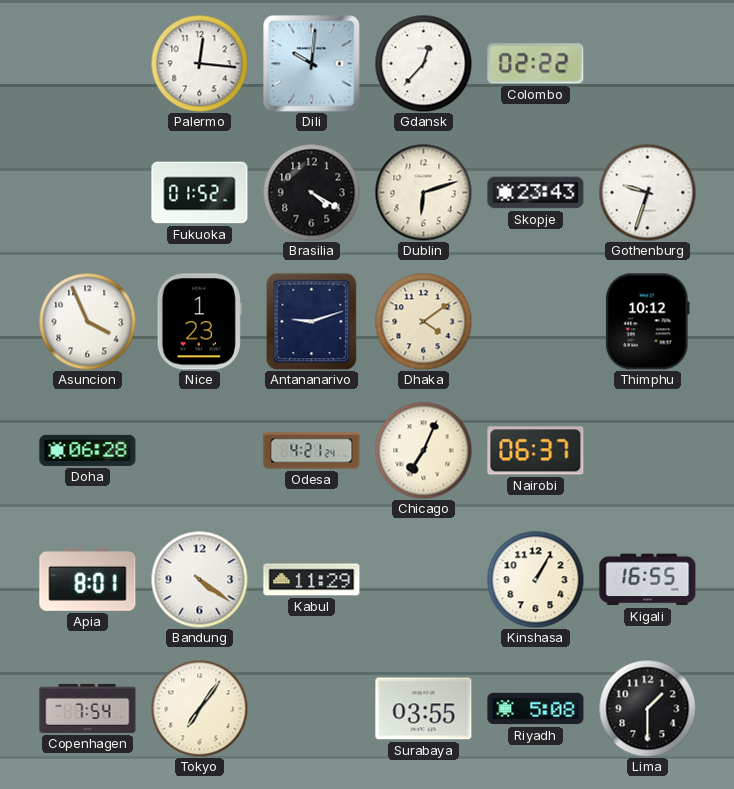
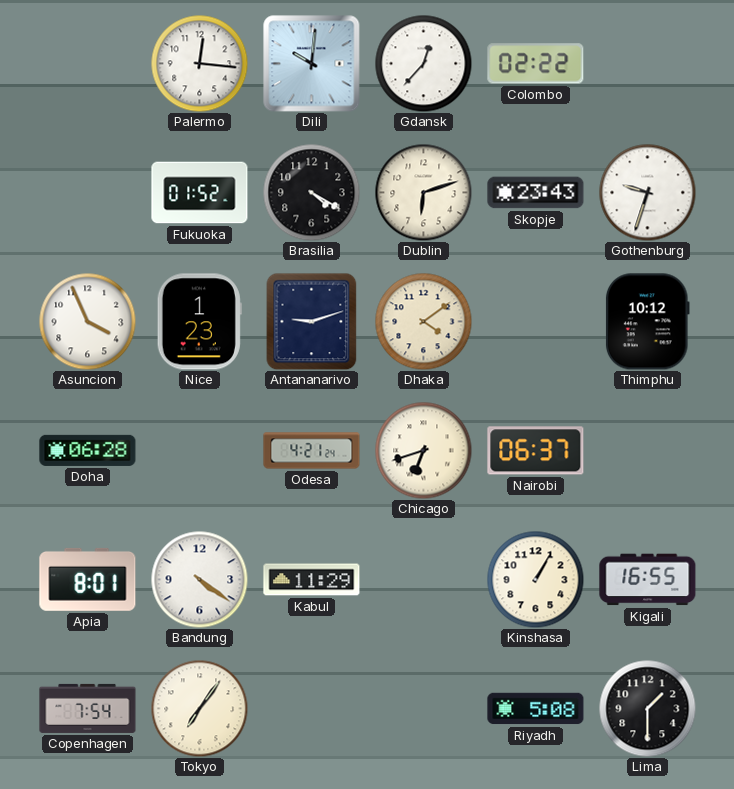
Chicago: 7:04 -> 6:42 (423, 450)
Surabaya: 03:55 -> none (424, 709)
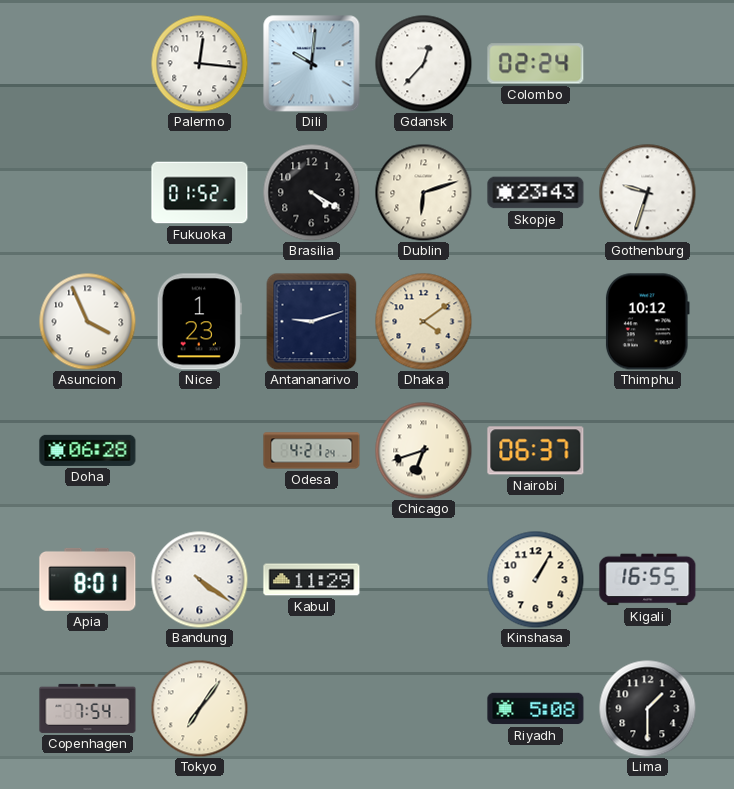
Colombo: 02:22 -> 02:24 (536, 64)
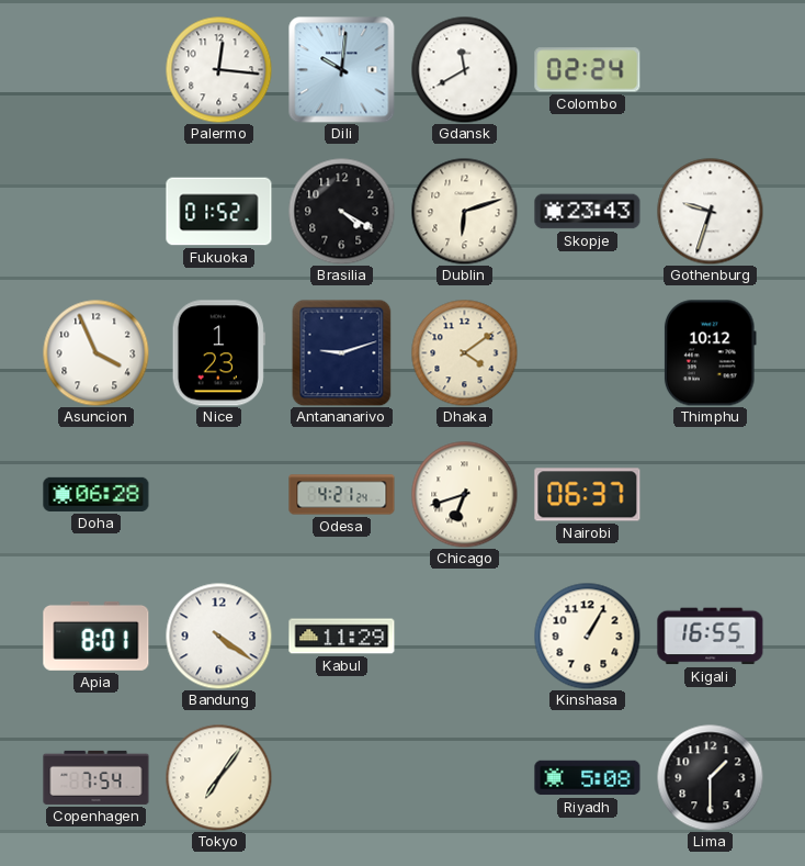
Gdansk: 12:37 -> 11:40 (464, 69)
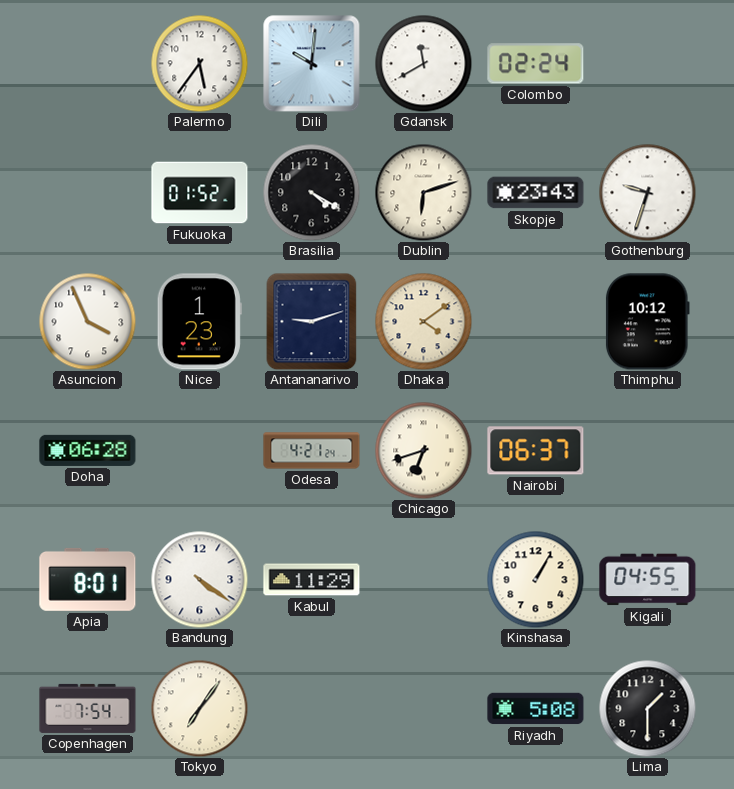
Palermo: 12:16 -> 5:36 (199, 63)
Kigali: 16:55 -> 04:55 (648, 580)
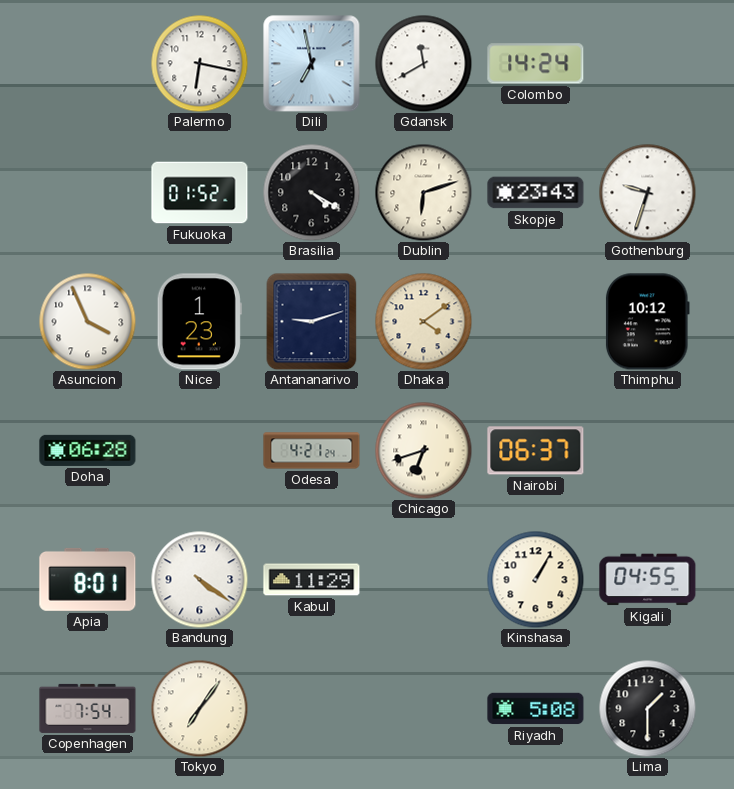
Palermo: 5:36 -> 6:17 (199, 63)
Dili: 10:01 -> 6:58 (312, 64)
Colombo: 02:24 -> 14:24 (536, 64)
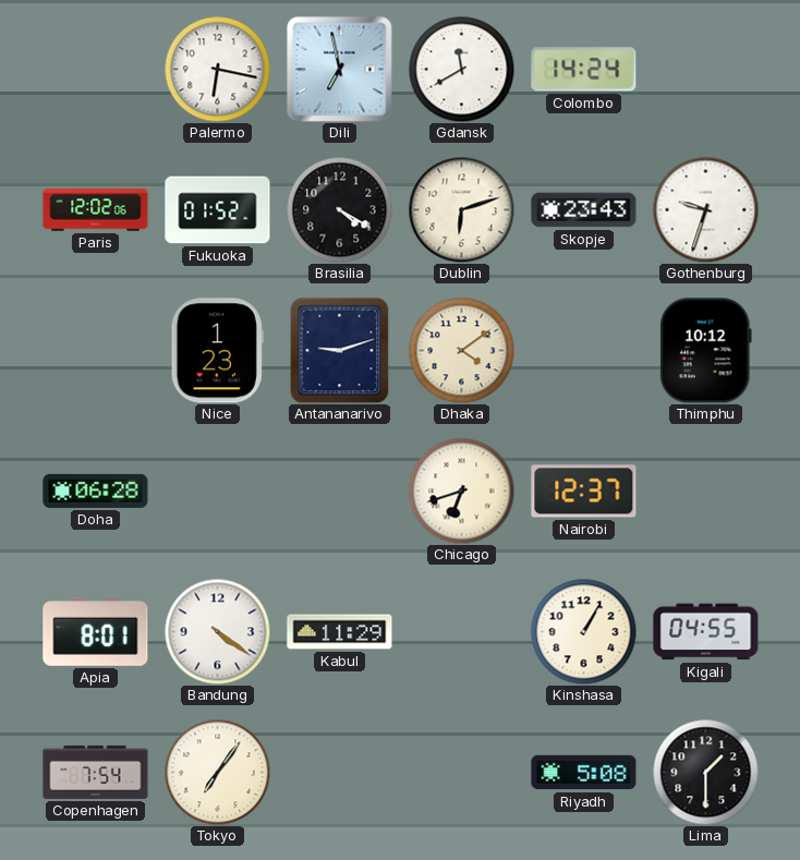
Paris: none -> 12:02 (96, 210)
Asuncion: 3:56 -> none (87, 321)
Odesa: 4:21 -> none (312, 451)
Nairobi: 06:37 -> 12:37 (584, 492)
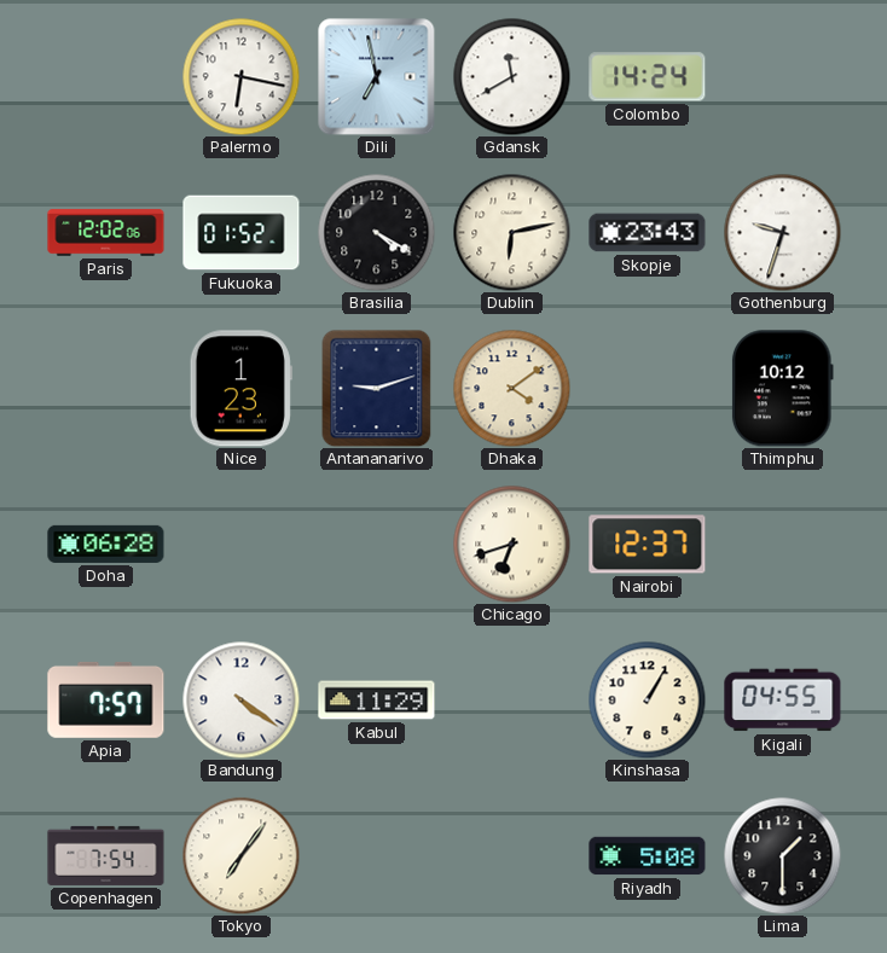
Dublin: 6:12 -> 6:13 (511, 232)
Apia: 8:01 -> 7:57 (106, 699)
